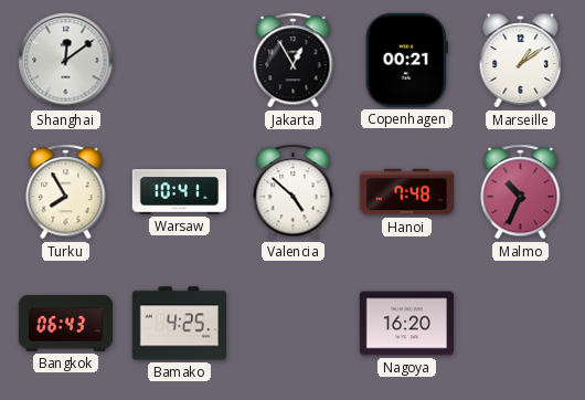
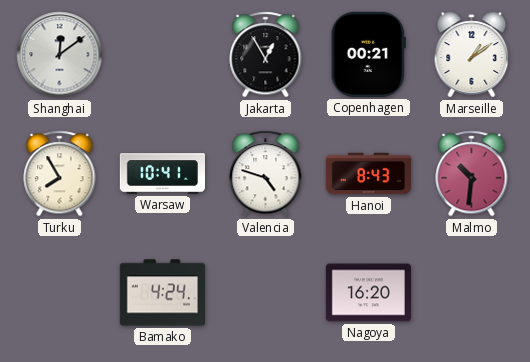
Valencia: 4:52 -> 4:48 (266, 174)
Hanoi: 7:48 -> 8:43 (368, 174)
Malmo: 10:34 -> 10:31 (472, 174)
Bangkok: 06:43 -> none (65, 324)
Bamako: 4:25 -> 4:24 (162, 293)
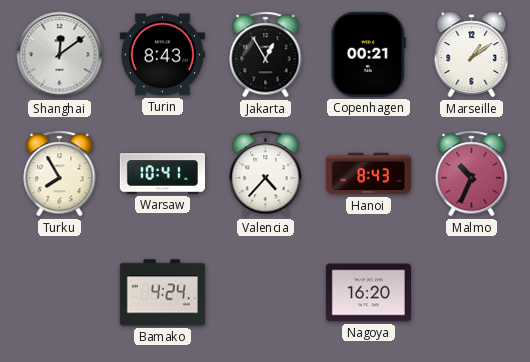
Turin: none -> 8:43 (162, 55)
Valencia: 4:48 -> 4:37 (266, 174)
Malmo: 10:31 -> 10:34 (472, 174)
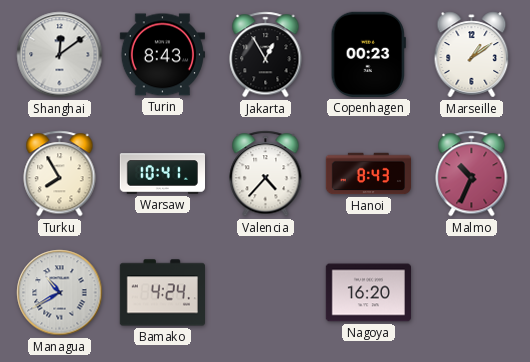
Copenhagen: 00:21 -> 00:23 (368, 54)
Managua: none -> 10:40 (60, 293)
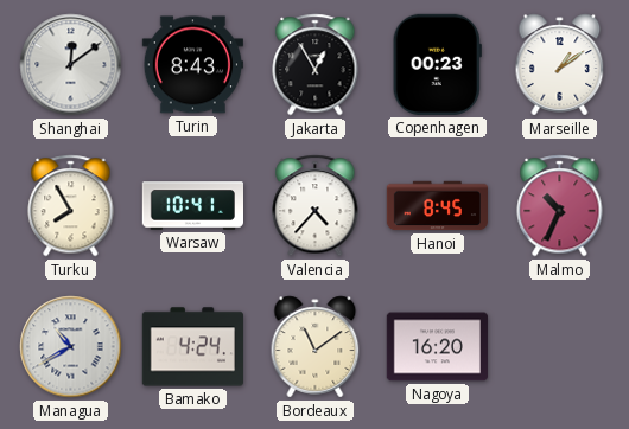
Hanoi: 8:43 -> 8:45 (437, 206)
Bordeaux: none -> 11:09 (316, 347)
